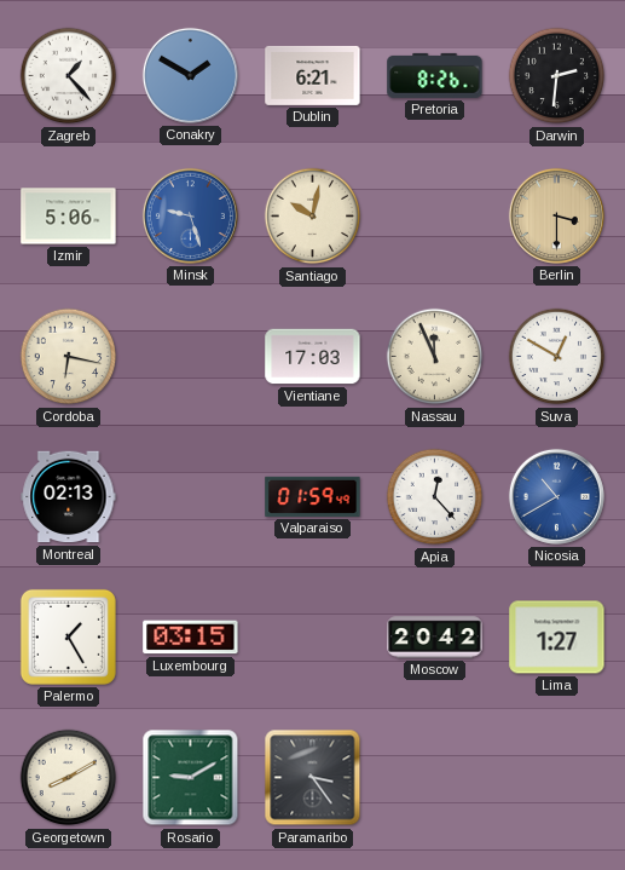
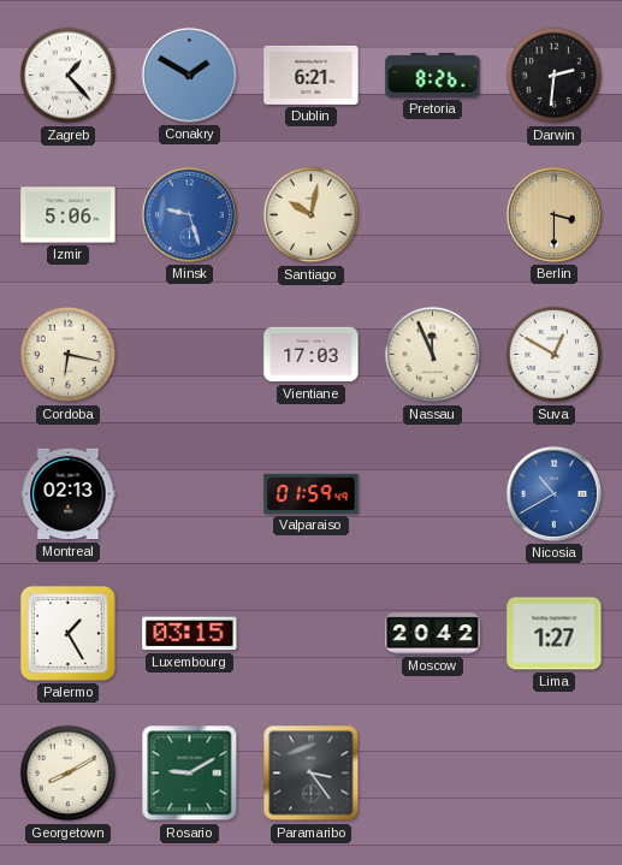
Apia: 12:23 -> none (435, 497)
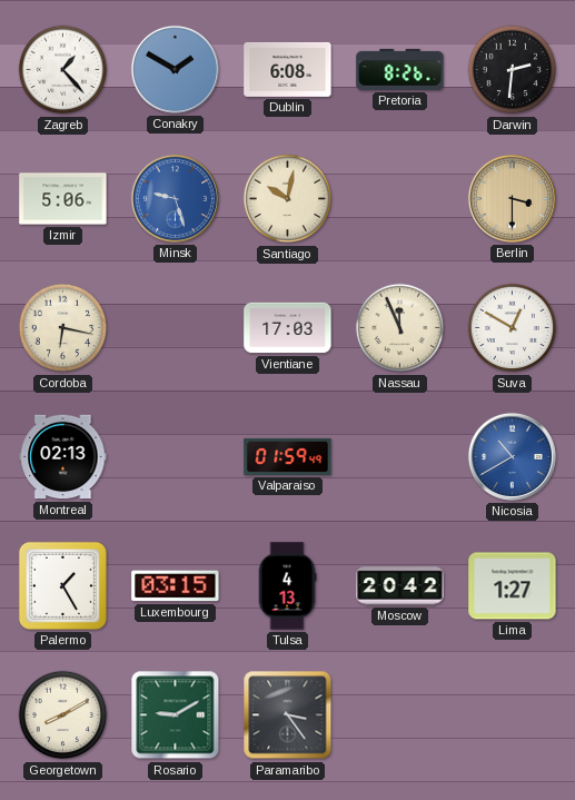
Dublin: 6:21 -> 6:08 (288, 69)
Tulsa: none -> 4:13 (287, 586)
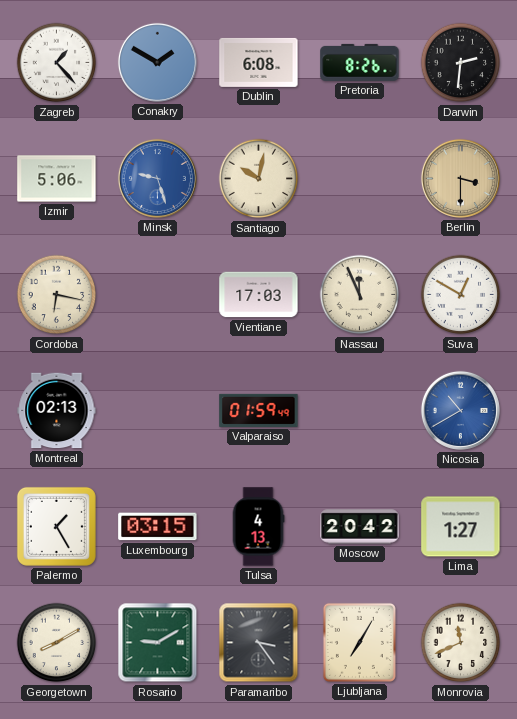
Ljubljana: none -> 7:05 (359, 642)
Monrovia: none -> 11:41 (461, 643)
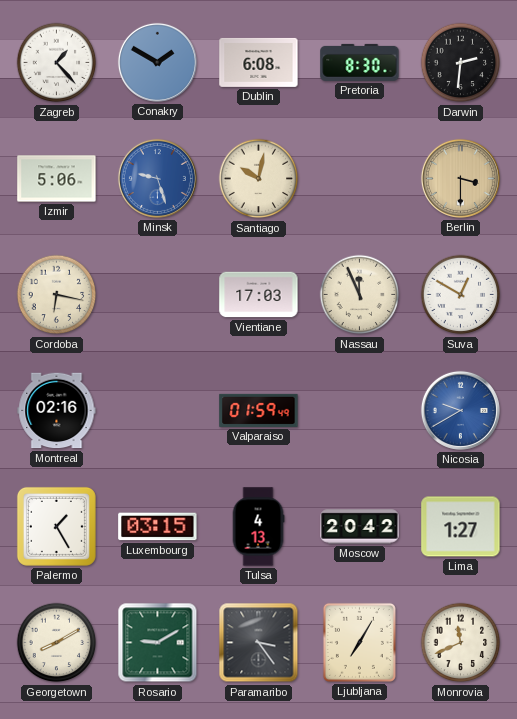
Pretoria: 8:26 -> 8:30 (360, 62)
Montreal: 02:13 -> 02:16 (57, 411)
Nicosia: 10:40 -> 9:40 (460, 410)
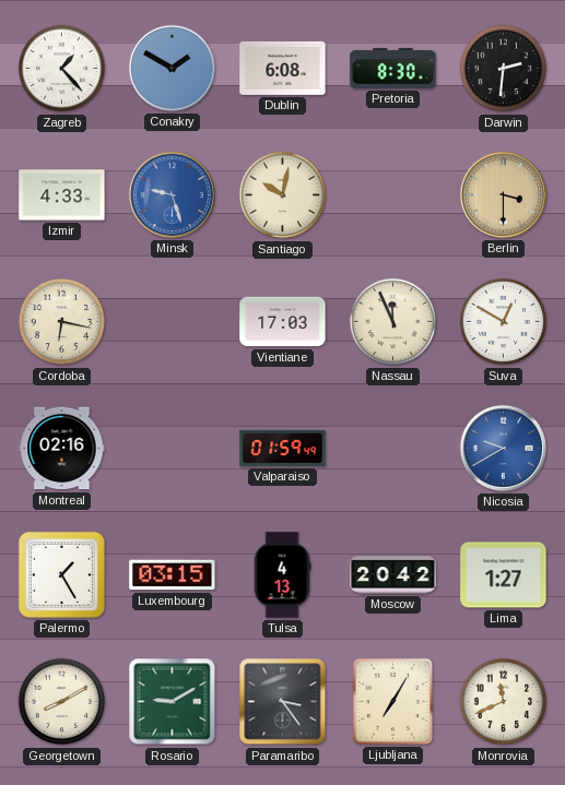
Izmir: 5:06 -> 4:33 (62, 195)
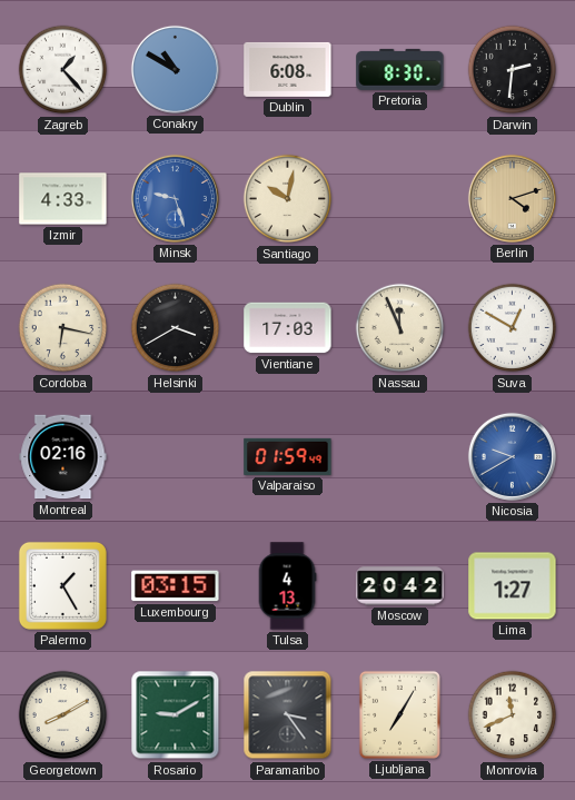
Conakry: 1:50 -> 10:50 (175, 69)
Berlin: 3:30 -> 4:12 (512, 198)
Helsinki: none -> 3:40 (176, 328)
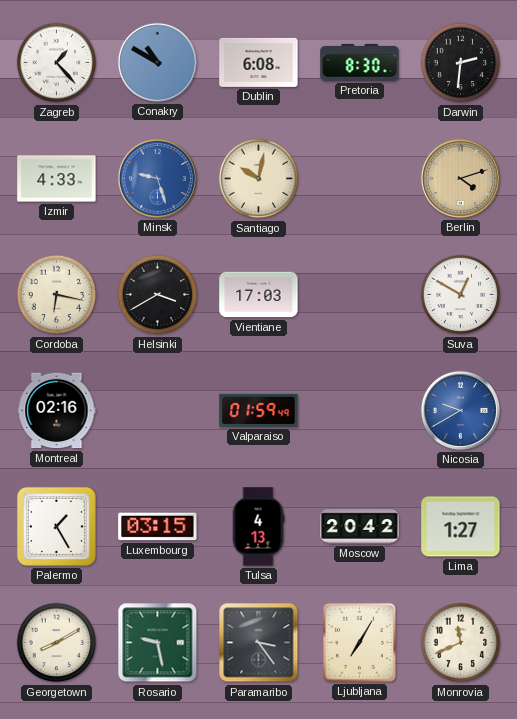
Nassau: 11:56 -> none (400, 328)
Rosario: 9:10 -> 9:28 (158, 643)
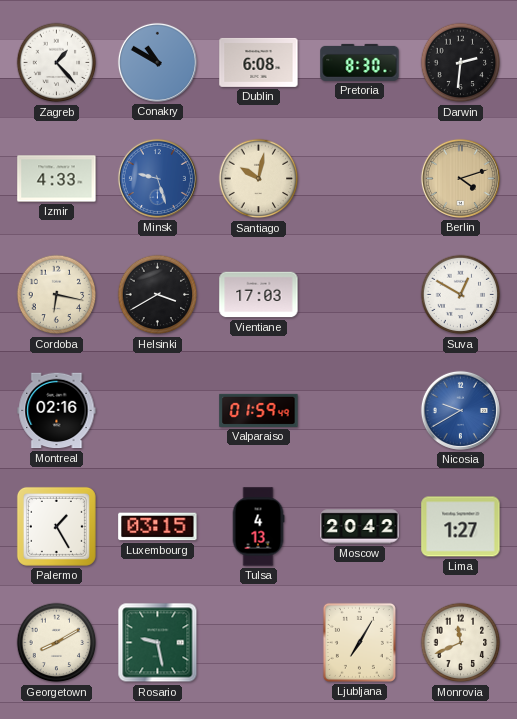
Paramaribo: 3:24 -> none (259, 643)
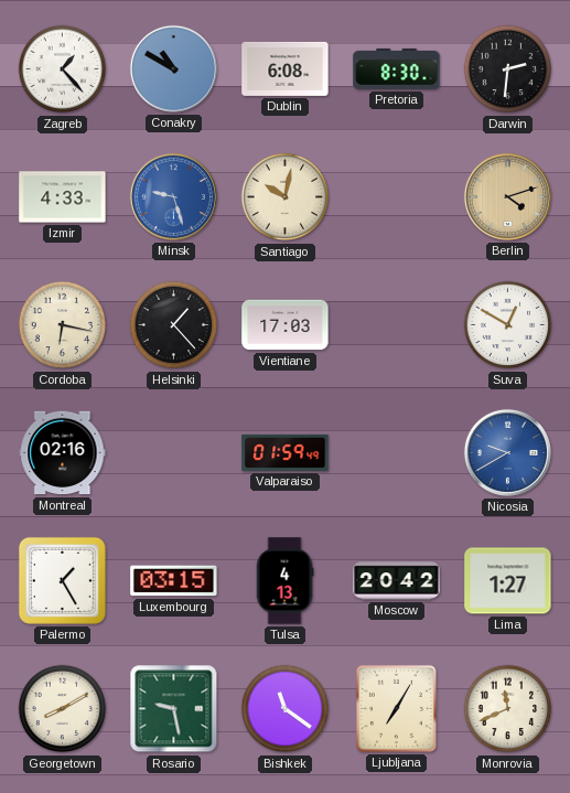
Helsinki: 3:40 -> 1:23 (174, 325)
Bishkek: none -> 11:21 (286, 709)
